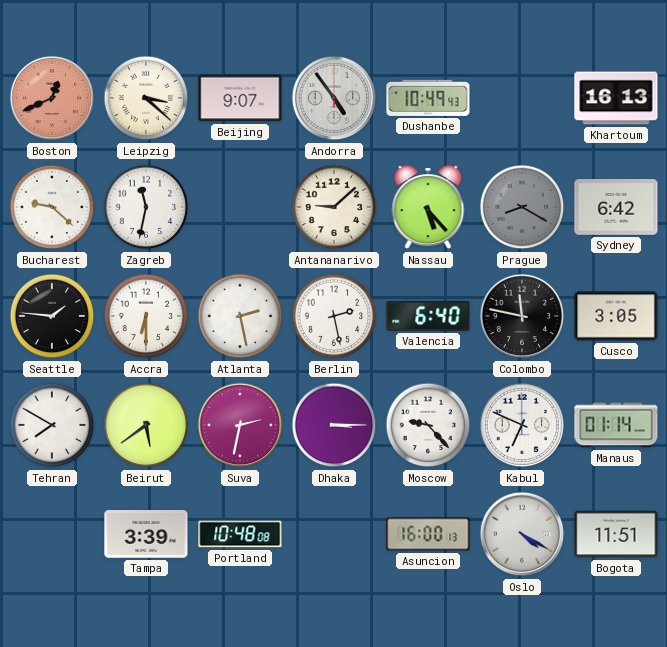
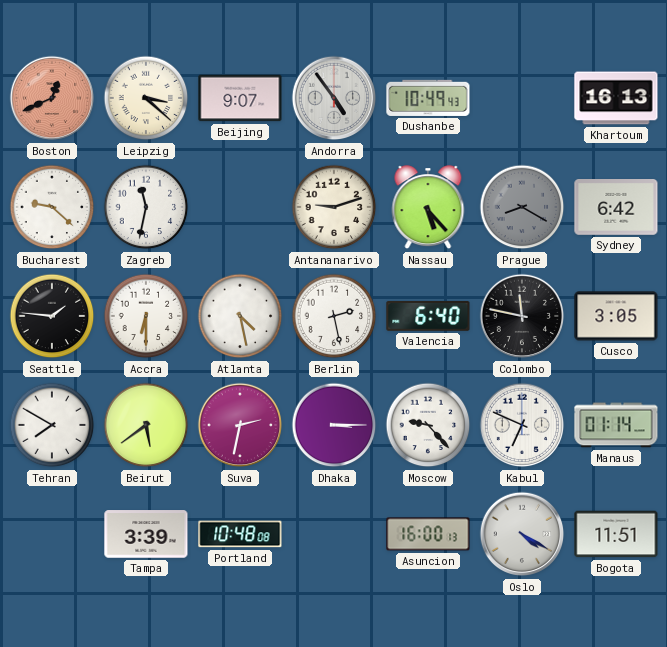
Antananarivo: 9:08 -> 9:12 (334, 207)
Atlanta: 2:28 -> 4:28 (240, 316)
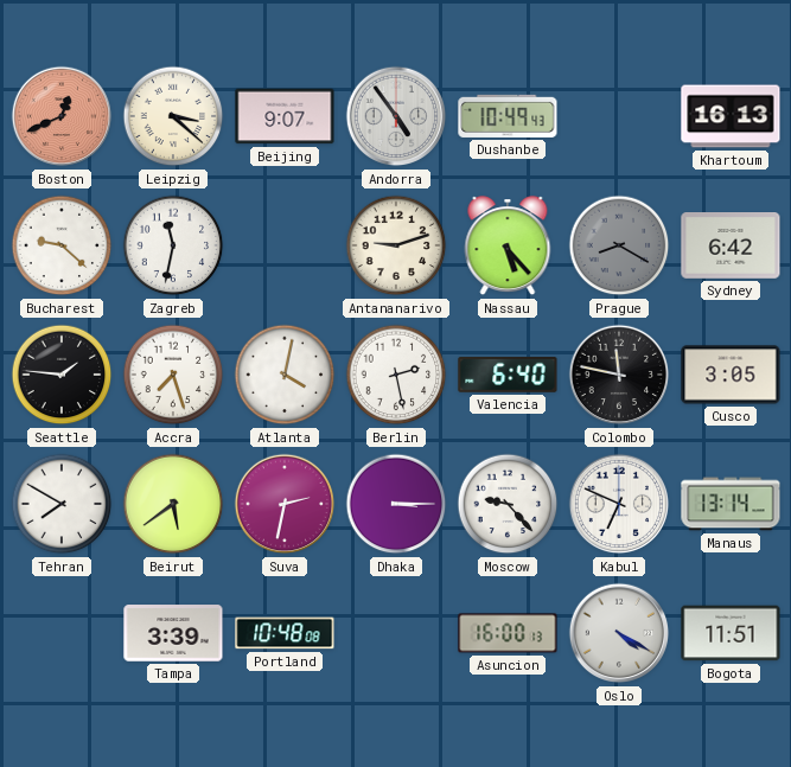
Accra: 6:30 -> 7:27 (173, 375)
Atlanta: 4:28 -> 4:02 (285, 375)
Manaus: 01:14 -> 13:14 (731, 504)
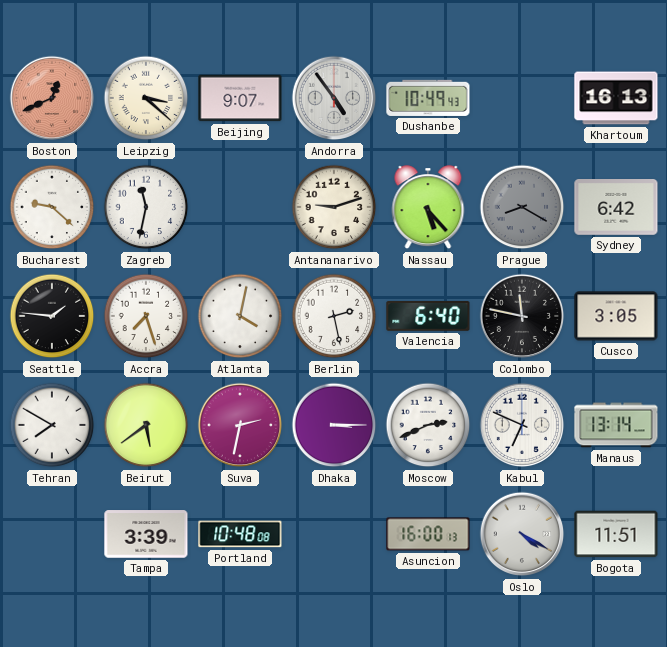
Moscow: 9:23 -> 2:41 (428, 425)
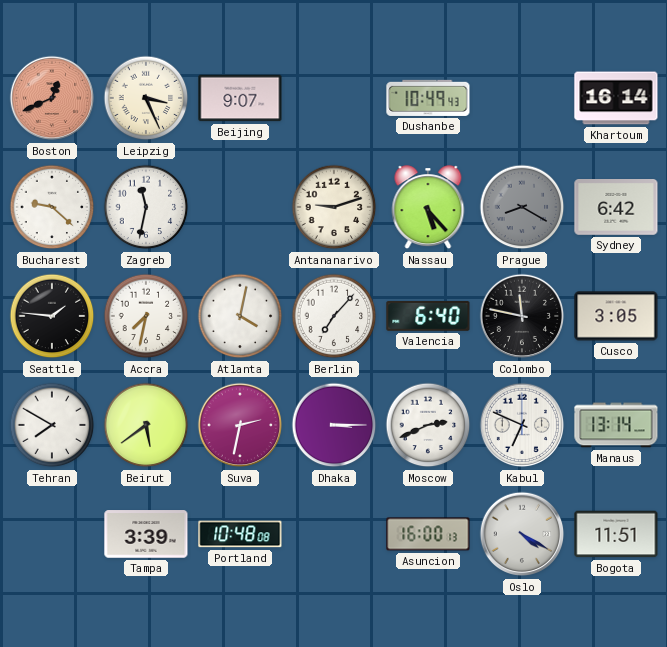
Leipzig: 3:22 -> 3:26 (146, 98)
Andorra: 4:54 -> none (334, 98)
Khartoum: 16:13 -> 16:14 (616, 98)
Accra: 7:27 -> 7:32 (146, 316)
Berlin: 2:28 -> 7:07 (334, 316)
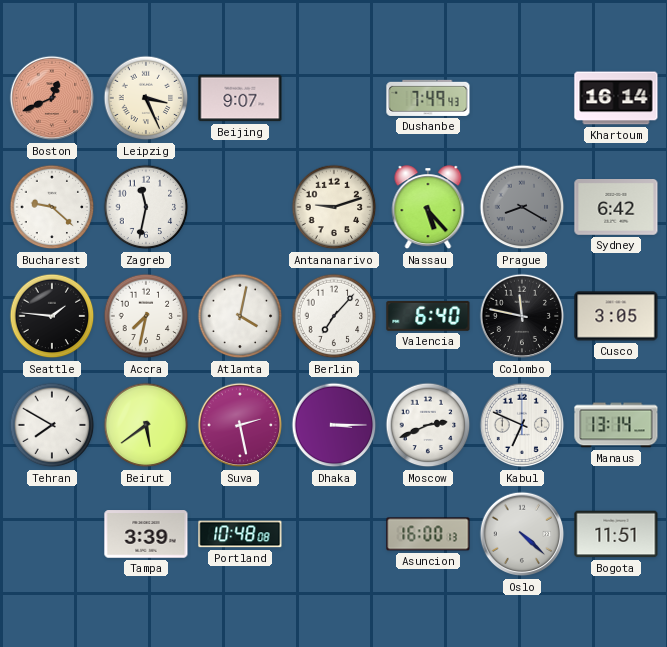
Dushanbe: 10:49 -> 7:49 (428, 98)
Suva: 2:32 -> 2:28 (240, 425)
Oslo: 4:20 -> 4:22 (522, 534)
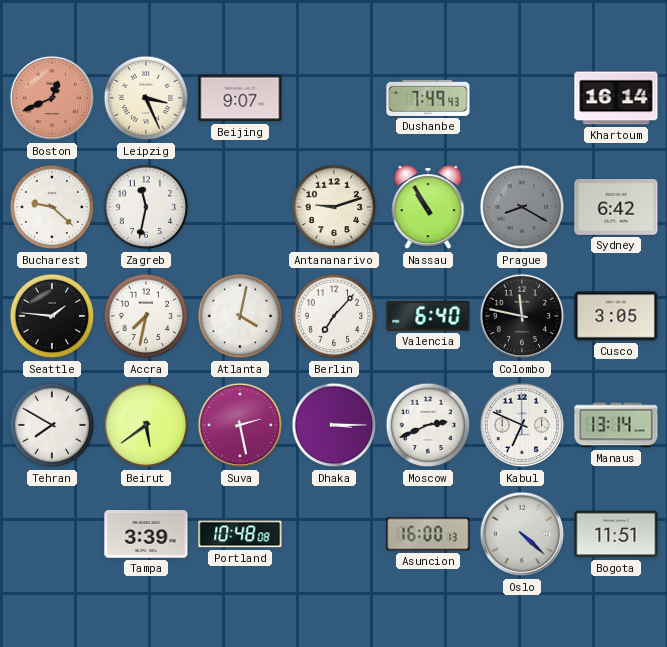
Nassau: 5:23 -> 10:55 (428, 208)
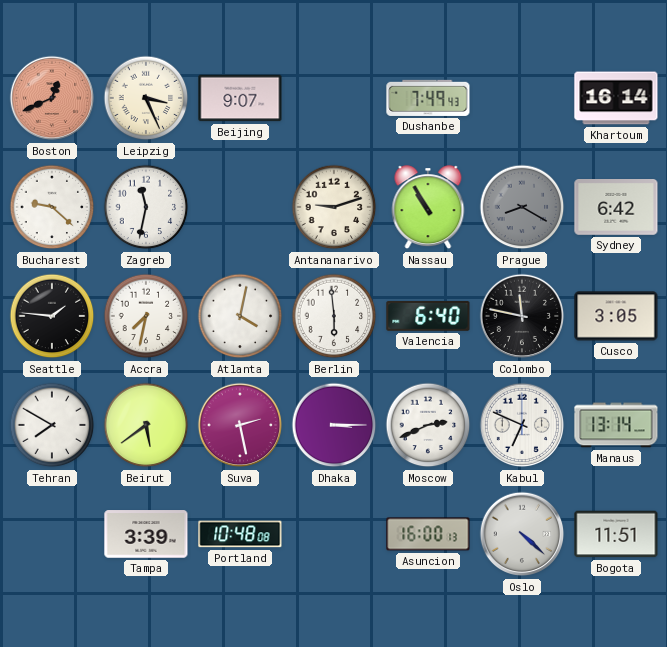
Berlin: 7:07 -> 5:59 (334, 316)
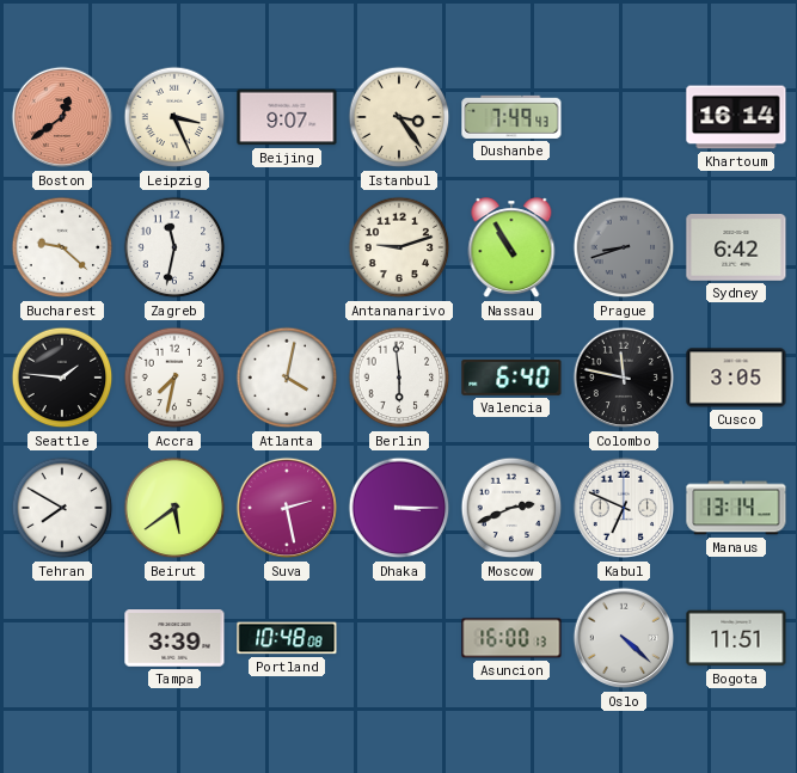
Boston: 12:41 -> 12:39 (62, 117)
Istanbul: none -> 3:24 (399, 117)
Prague: 8:20 -> 8:42 (624, 247)
